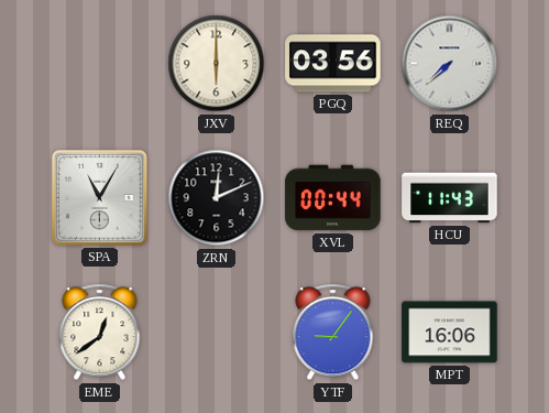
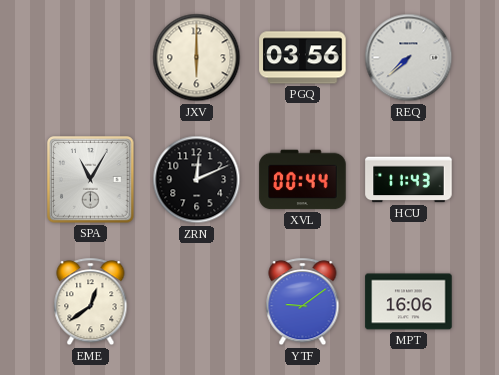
YTF: 9:06 -> 9:09 (303, 302)
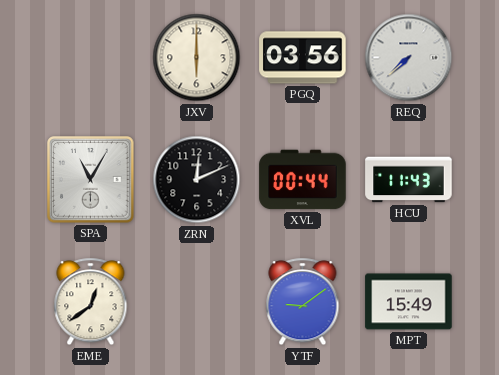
MPT: 16:06 -> 15:49 (409, 302)
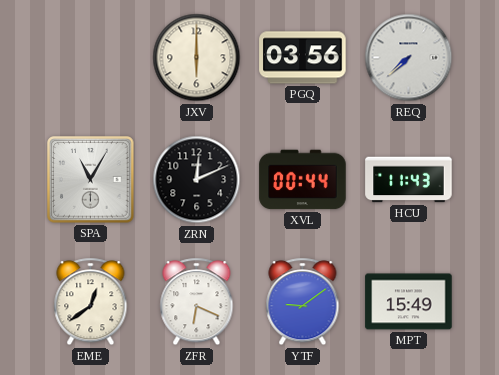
ZFR: none -> 6:19 (197, 302)
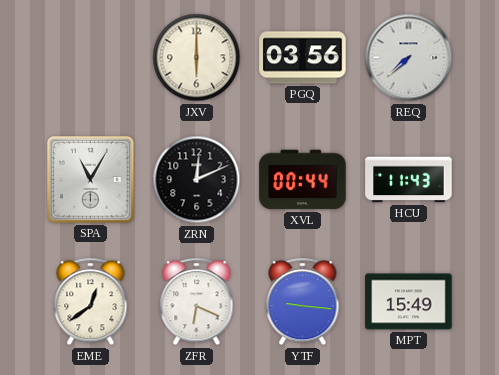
YTF: 9:09 -> 9:16 (303, 302)
